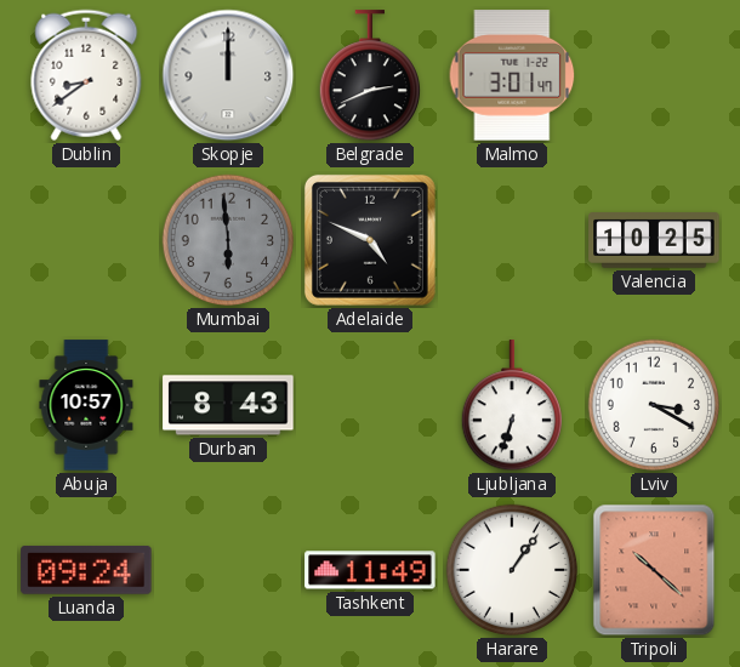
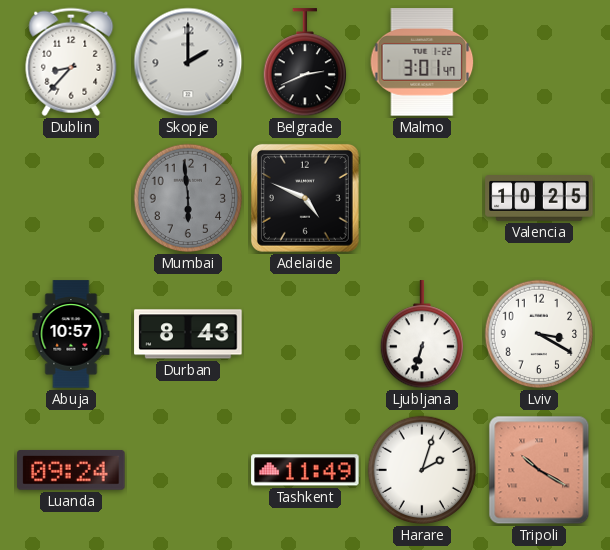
Dublin: 8:39 -> 8:37 (71, 62)
Skopje: 12:00 -> 2:00 (188, 62)
Harare: 1:06 -> 2:03 (422, 470)
Tripoli: 10:22 -> 10:20 (539, 470)
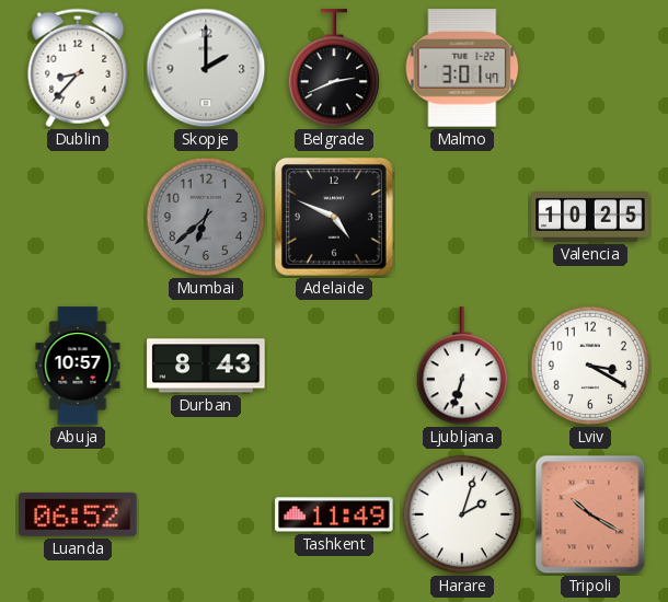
Mumbai: 5:59 -> 6:38 (206, 217)
Luanda: 09:24 -> 06:52 (78, 514)
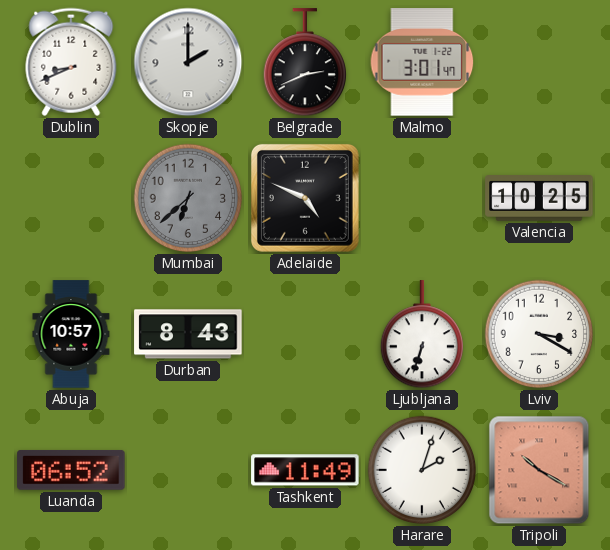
Dublin: 8:37 -> 8:41 (71, 62)
